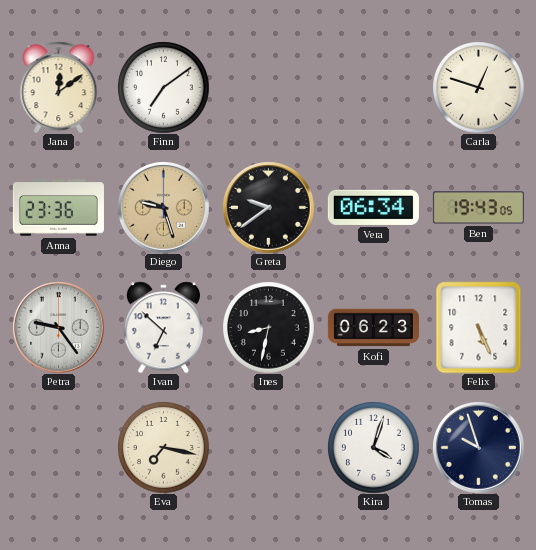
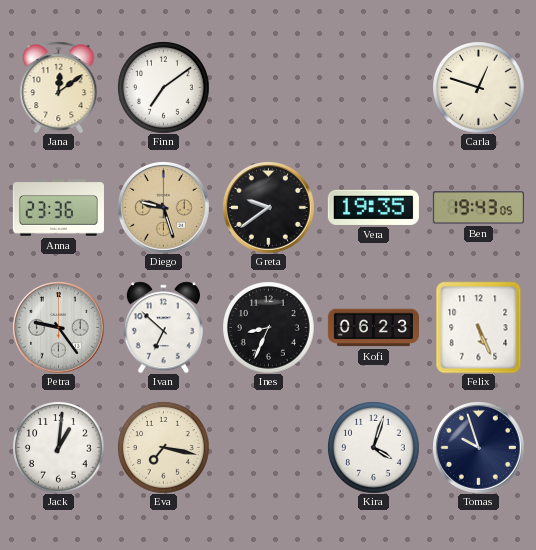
Vera: 06:34 -> 19:35 (373, 207)
Ines: 8:32 -> 8:34 (268, 327)
Jack: none -> 1:01 (58, 447)
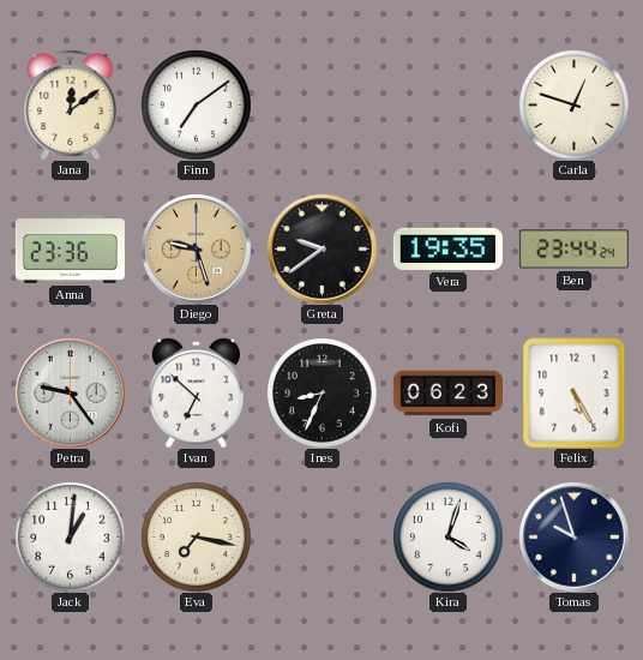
Ben: 19:43 -> 23:44 (573, 250)
Felix: 5:26 -> 5:25 (575, 392)
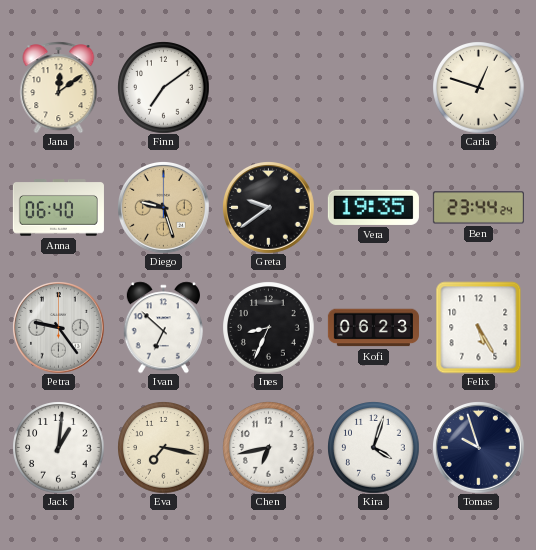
Anna: 23:36 -> 06:40 (58, 208)
Chen: none -> 6:43 (268, 447)
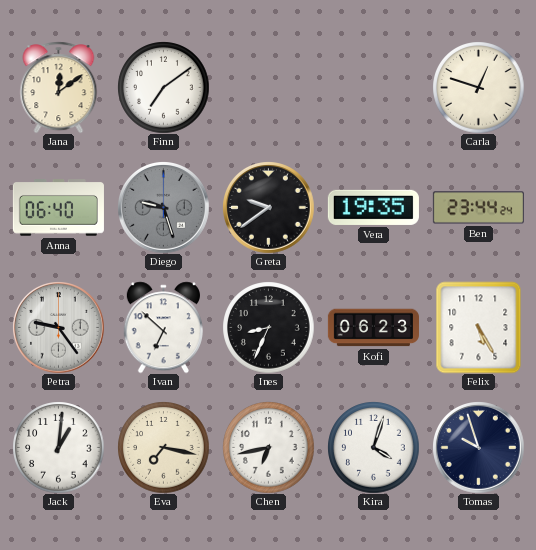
Diego dial: champagne -> grey (164, 208)
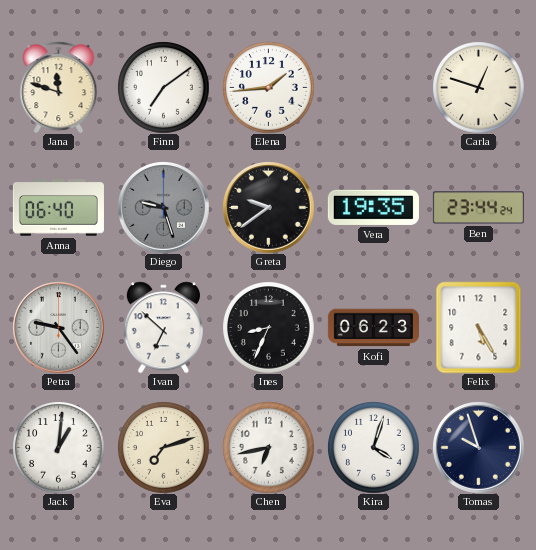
Jana: 12:09 -> 11:48 (59, 87)
Elena: none -> 1:44 (268, 87)
Eva: 7:17 -> 7:12 (163, 447)
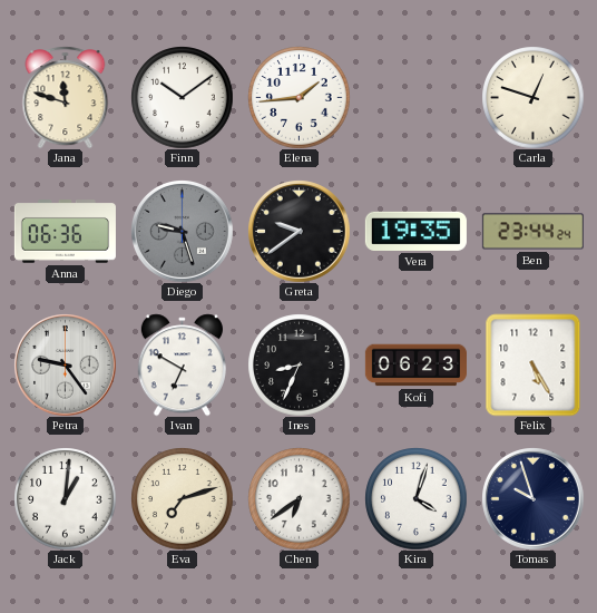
Finn: 7:09 -> 10:09 (182, 97)
Anna: 06:40 -> 06:36 (65, 232)
Ivan: 6:52 -> 6:50 (182, 364)
Chen: 6:43 -> 6:39 (298, 498)
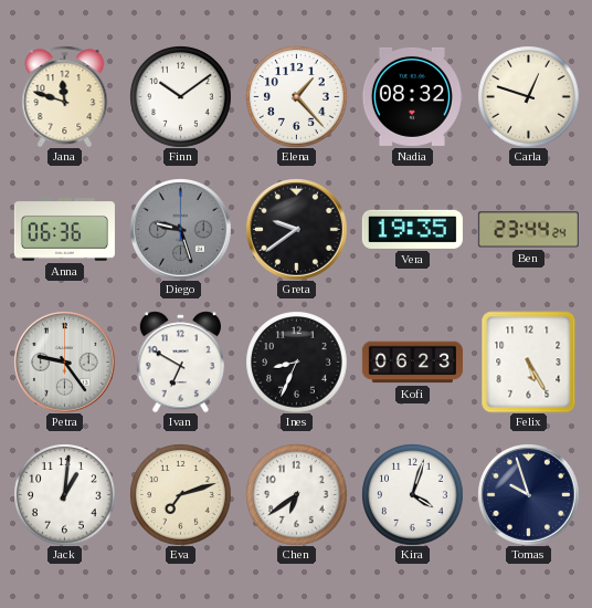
Elena: 1:44 -> 1:23 (296, 96)
Nadia: none -> 08:32 (412, 96)
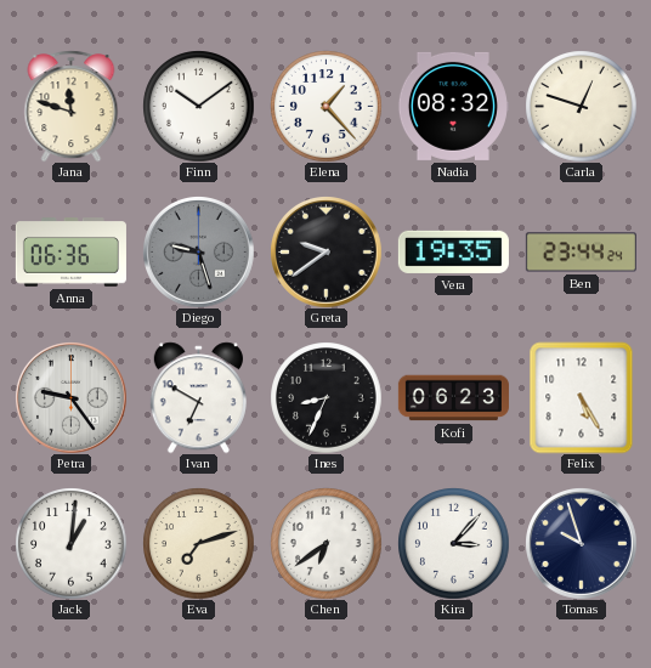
Kira: 4:03 -> 3:07 (453, 543)
